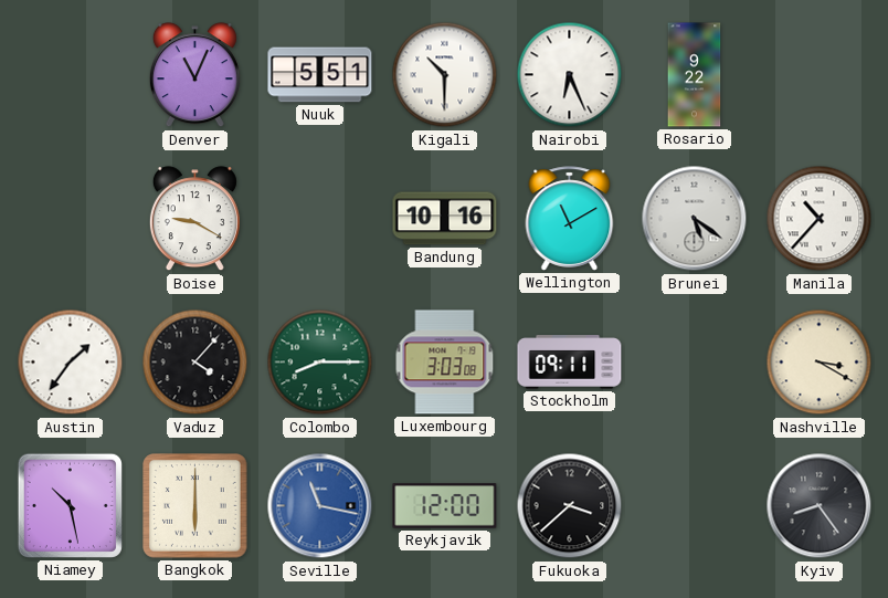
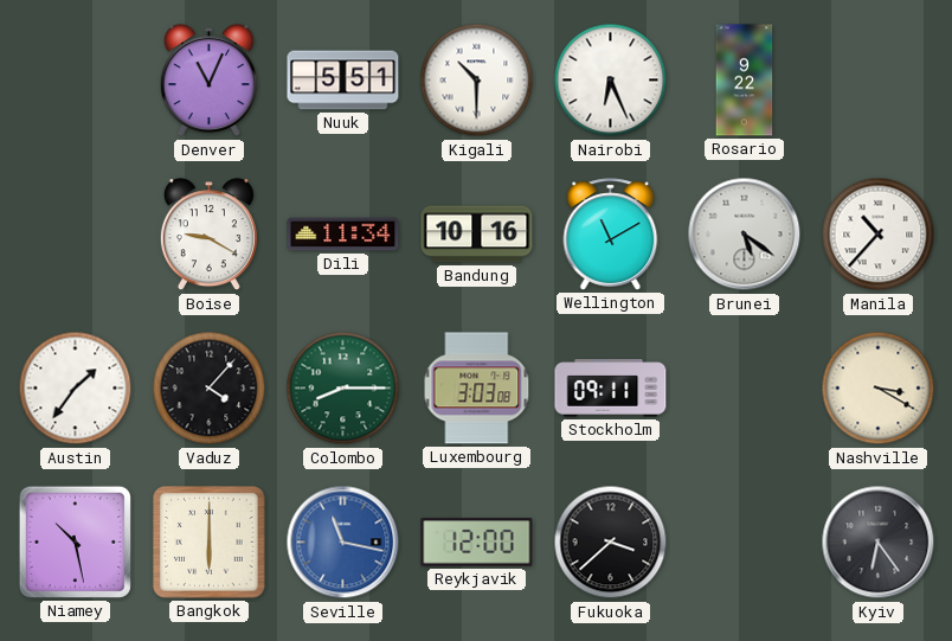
Dili: none -> 11:34 (343, 235)
Kyiv: 8:24 -> 6:24 (879, 543)
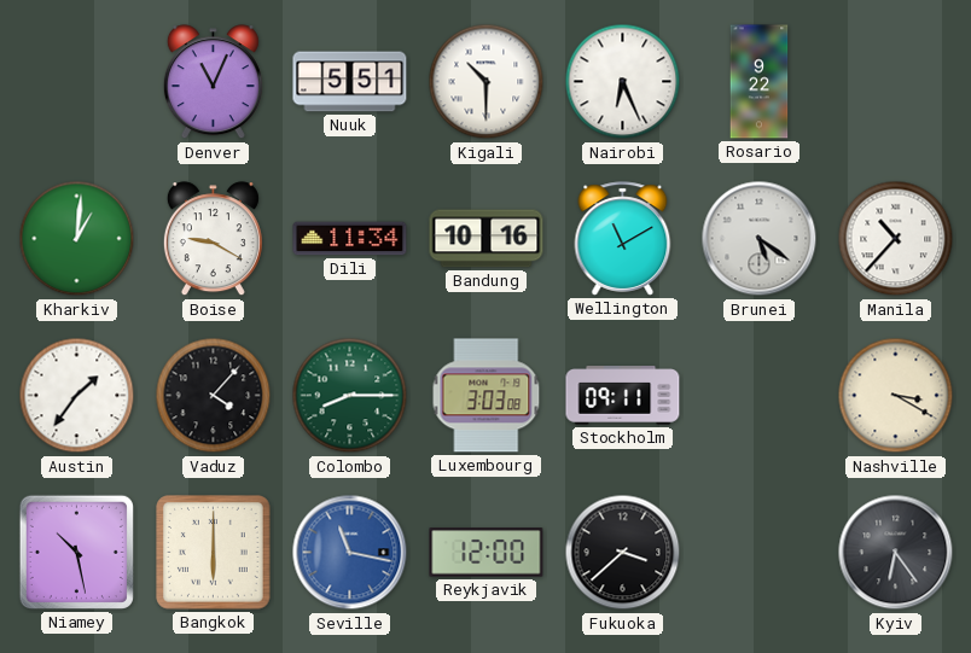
Kharkiv: none -> 1:01 (77, 239)
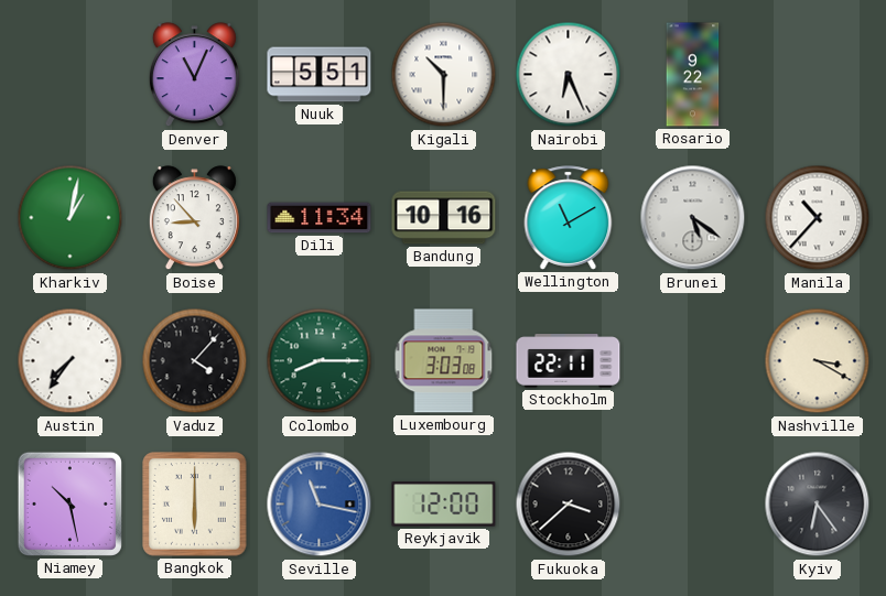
Kharkiv: 1:01 -> 1:02 (71, 218)
Boise: 9:20 -> 8:53 (194, 218)
Austin: 1:36 -> 7:36 (71, 361)
Stockholm: 09:11 -> 22:11 (569, 361)
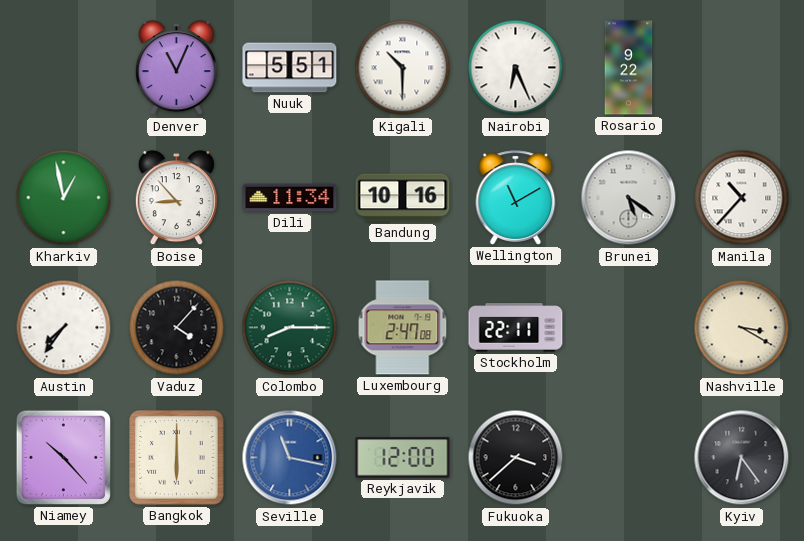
Kharkiv: 1:02 -> 12:58 (64, 198)
Luxembourg: 3:03 -> 2:47 (403, 328)
Niamey: 10:28 -> 10:23 (63, 457)
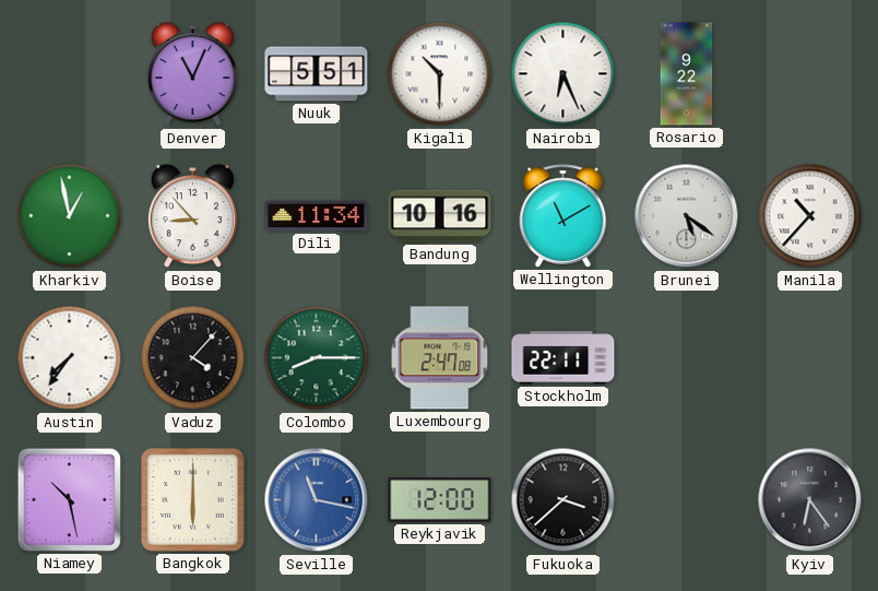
Nashville: 3:20 -> none (742, 328)
Niamey: 10:23 -> 10:28 (69, 499)
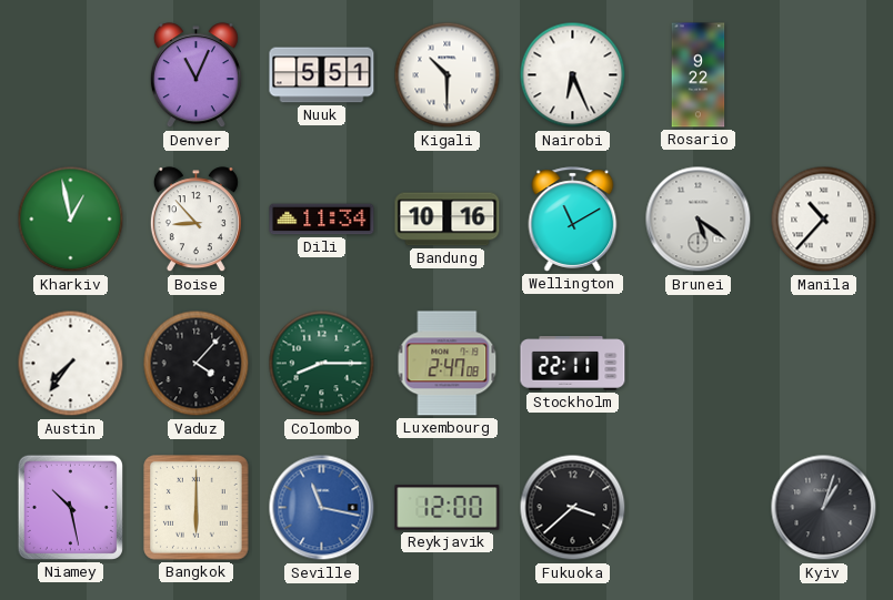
Kyiv: 6:24 -> 1:03 (824, 508)
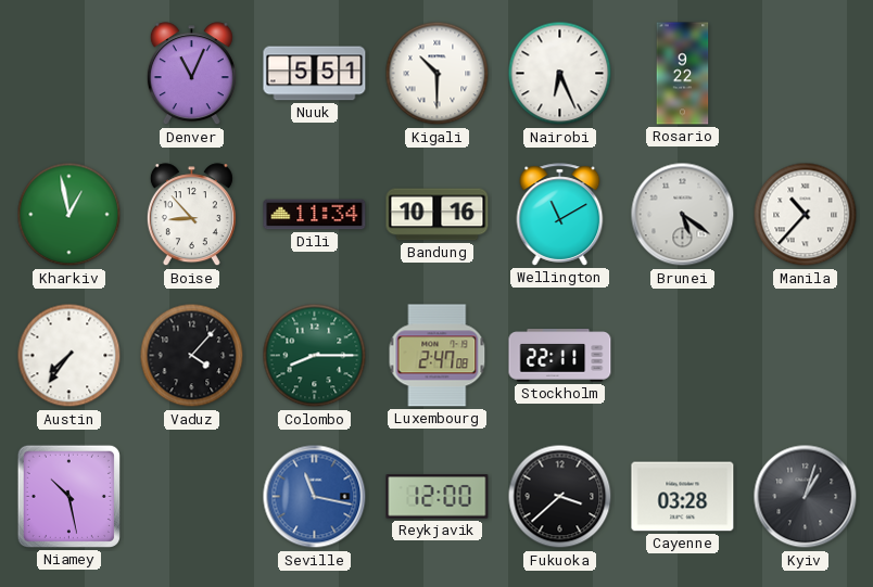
Bangkok: 6:00 -> none (197, 508)
Cayenne: none -> 03:28 (683, 497)
